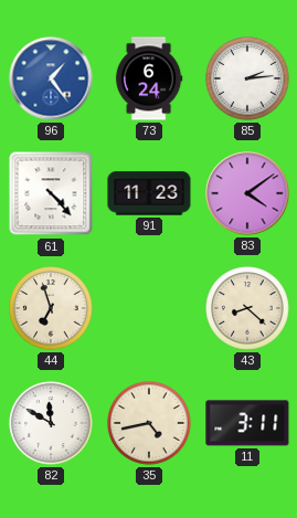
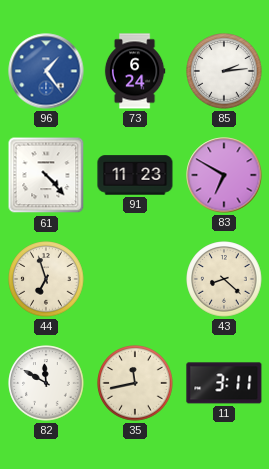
83: 4:09 -> 6:50 (224, 175)
35: 4:43 -> 11:43 (135, 383)
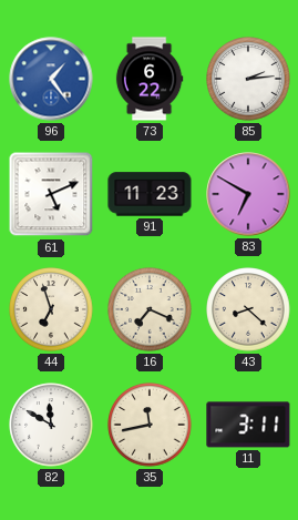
73: 6:24 -> 6:22 (150, 79)
61: 4:23 -> 5:11 (51, 194)
16: none -> 7:19 (150, 309)
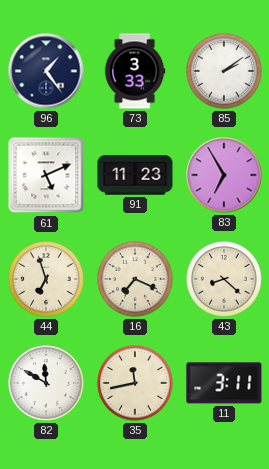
96 dial: blue -> navy (46, 71)
73: 6:22 -> 3:33 (135, 71)
85: 2:14 -> 2:09 (224, 71)
83: 6:50 -> 6:55 (224, 175)
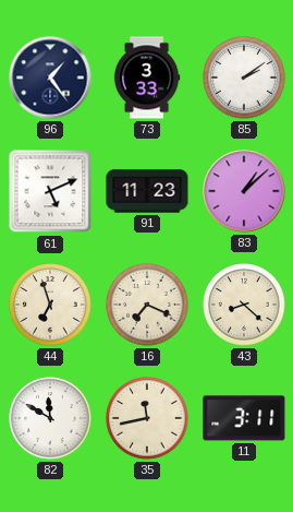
83: 6:55 -> 1:08 (244, 191)
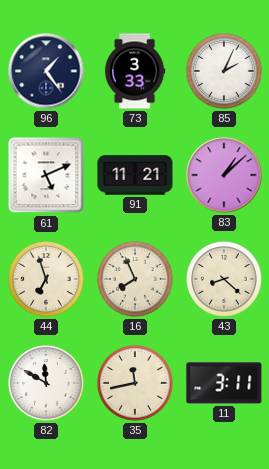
85: 2:09 -> 2:04 (224, 71)
91: 11:23 -> 11:21 (135, 175)
16: 7:19 -> 7:56 (135, 279)
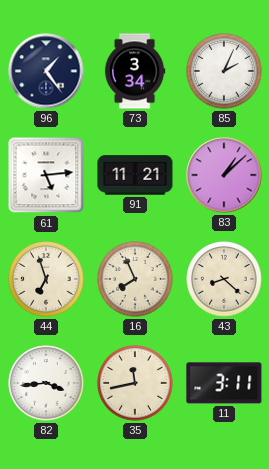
73: 3:33 -> 3:34 (135, 71)
61: 5:11 -> 5:14 (46, 175)
82: 11:50 -> 3:44 (46, 383)
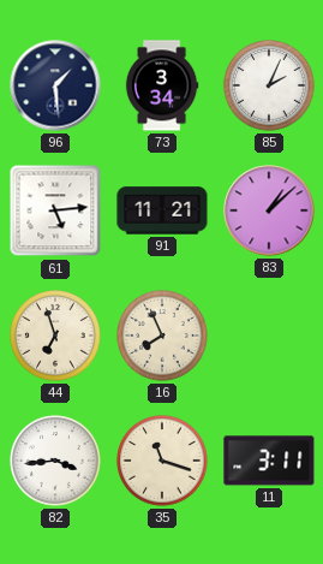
96: 1:24 -> 1:29 (55, 85)
43: 8:22 -> none (224, 279)
35: 11:43 -> 11:18 (162, 461)
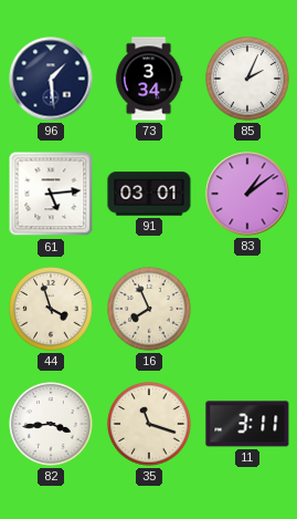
91: 11:21 -> 03:01 (149, 194)
83: 1:08 -> 1:09 (247, 194)
44: 6:57 -> 3:57 (51, 309)
